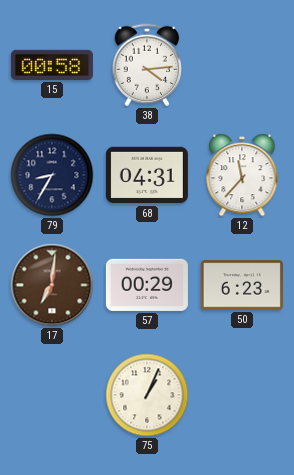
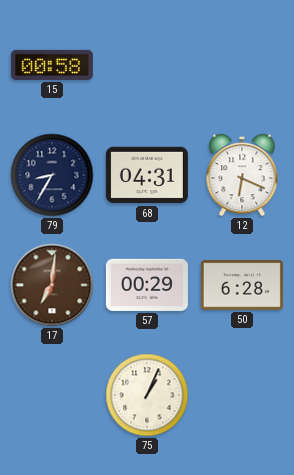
38: 4:14 -> none (147, 65)
12: 11:37 -> 6:19 (242, 176)
50: 6:23 -> 6:28 (242, 285)
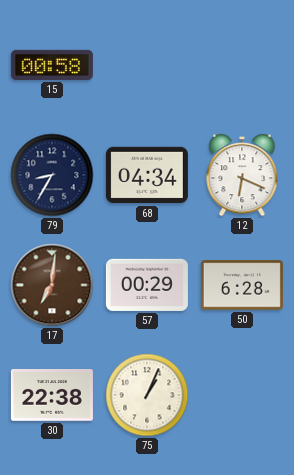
68: 04:31 -> 04:34 (147, 175)
30: none -> 22:38 (52, 395)
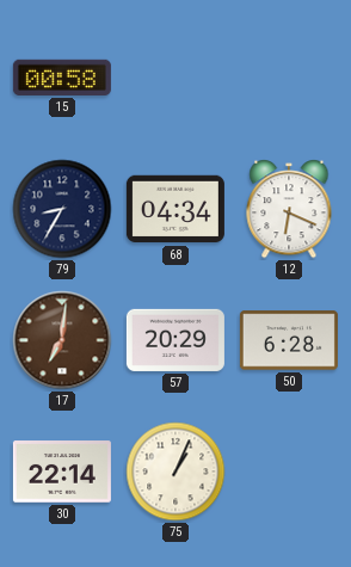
57: 00:29 -> 20:29 (176, 340)
30: 22:38 -> 22:14 (62, 472)
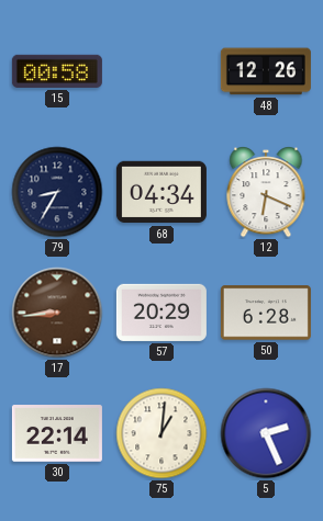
48: none -> 12:26 (266, 71)
17: 7:01 -> 8:44 (57, 313)
75: 1:04 -> 1:01 (161, 433)
5: none -> 2:26 (266, 433)
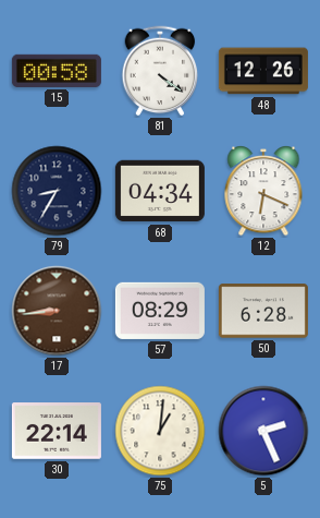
81: none -> 4:21 (160, 71)
57: 20:29 -> 08:29 (160, 311)
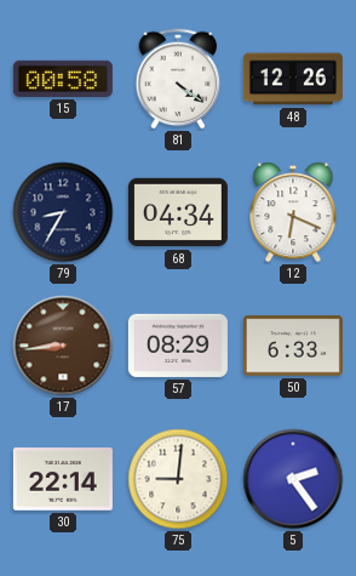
50: 6:28 -> 6:33 (293, 346)
75: 1:01 -> 9:01 (178, 479)
5: 2:26 -> 2:24 (293, 479)
